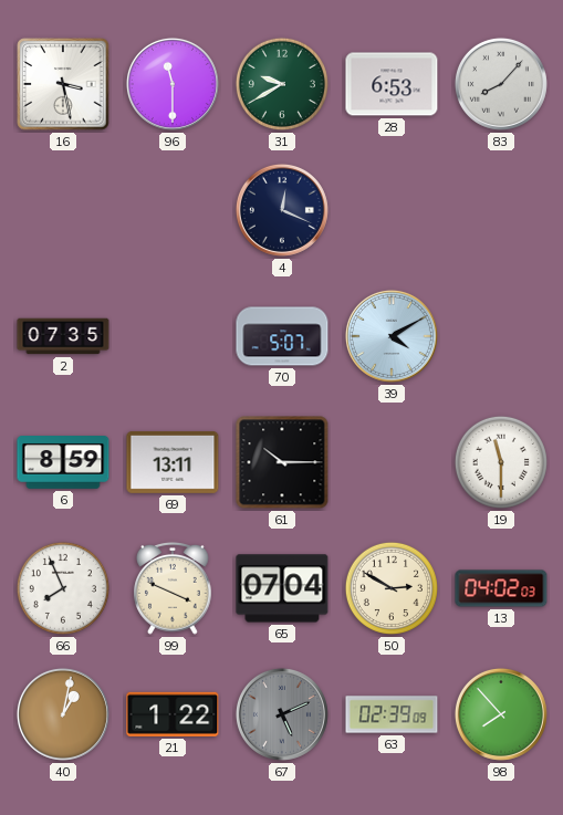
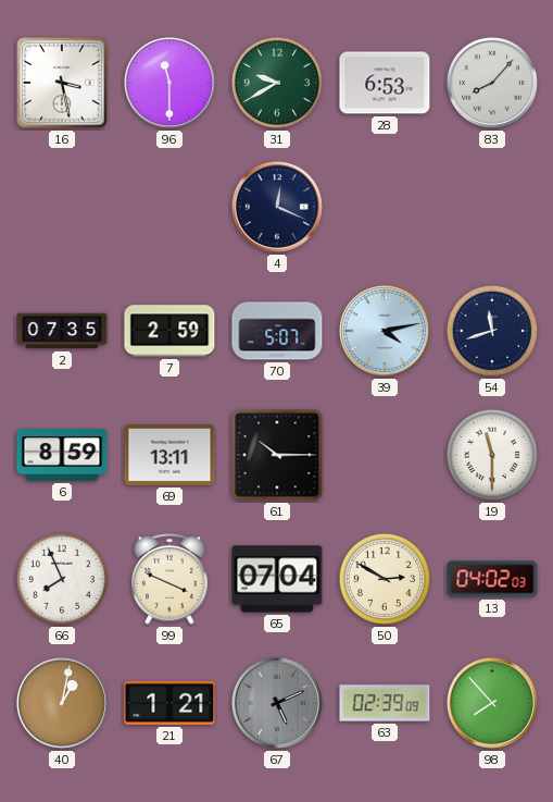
7: none -> 2:59 (169, 331)
39: 4:10 -> 4:13 (385, 331)
54: none -> 11:42 (492, 331)
21: 1:22 -> 1:21 (169, 703)
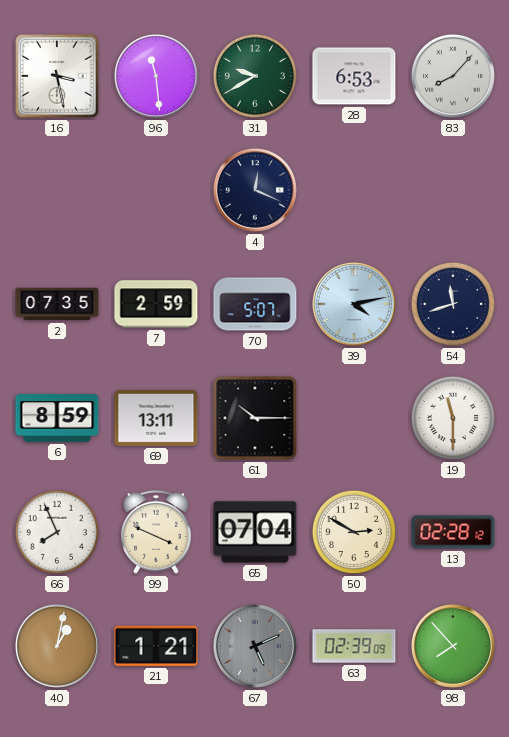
96: 11:30 -> 11:29 (156, 76)
13: 04:02 -> 02:28 (453, 532)
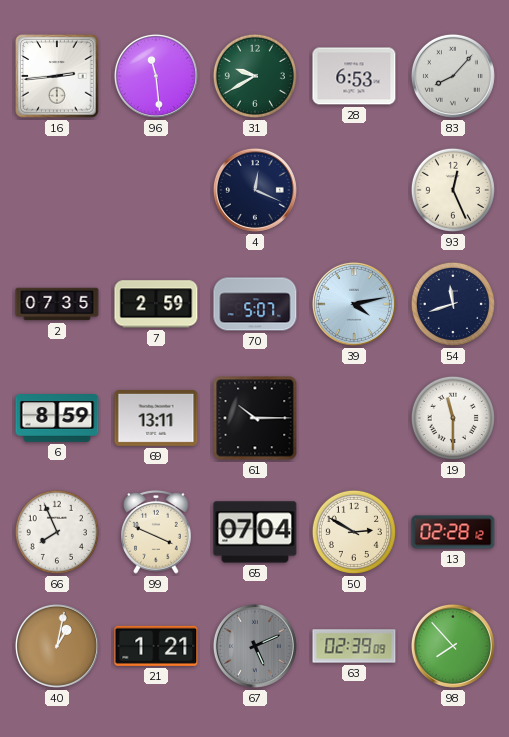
16: 3:28 -> 2:44 (57, 76)
93: none -> 12:26 (453, 190)
